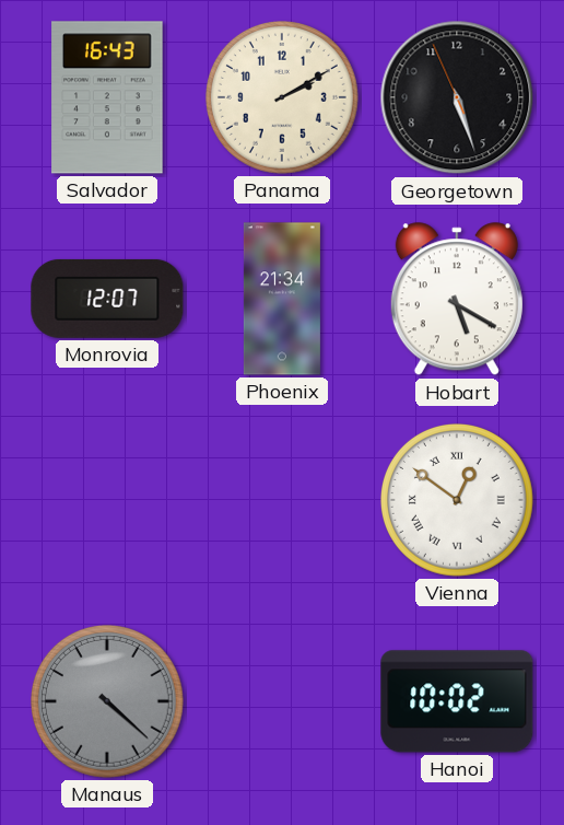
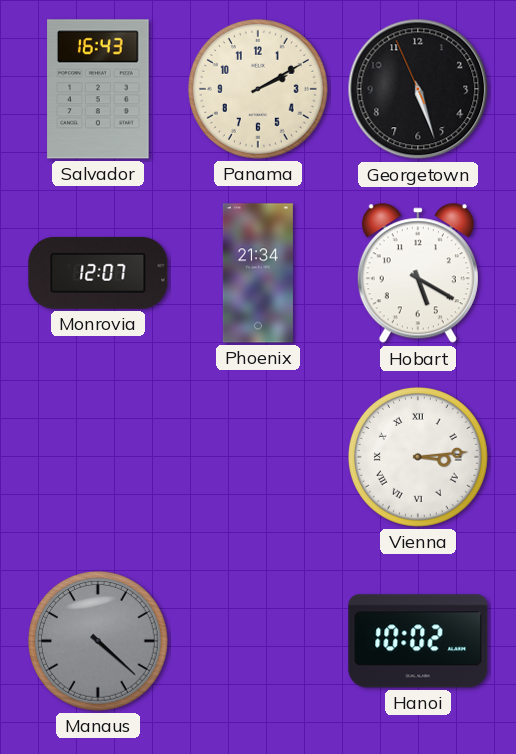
Vienna: 12:51 -> 3:14 (418, 457)
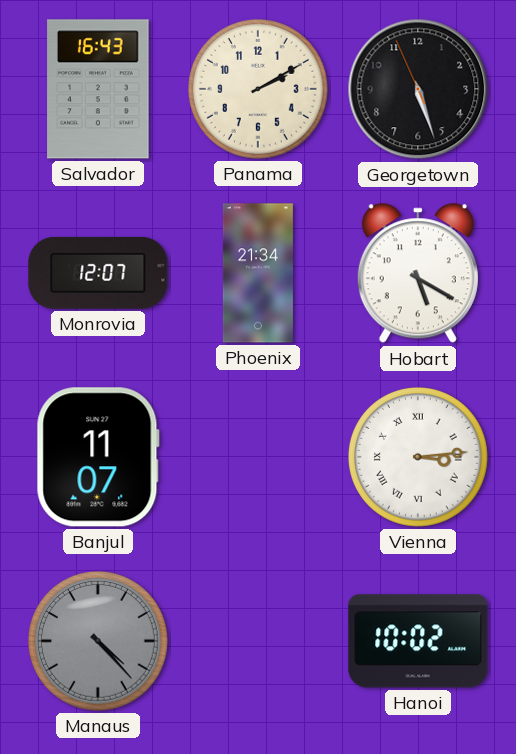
Banjul: none -> 11:07 (98, 457)
Manaus: 4:22 -> 4:23 (98, 641)
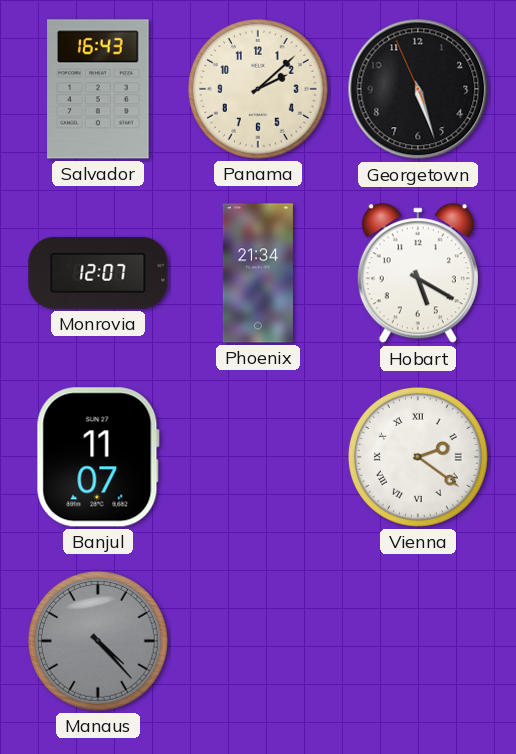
Panama: 2:10 -> 2:08 (258, 89)
Vienna: 3:14 -> 2:21 (418, 457)
Hanoi: 10:02 -> none (418, 641)
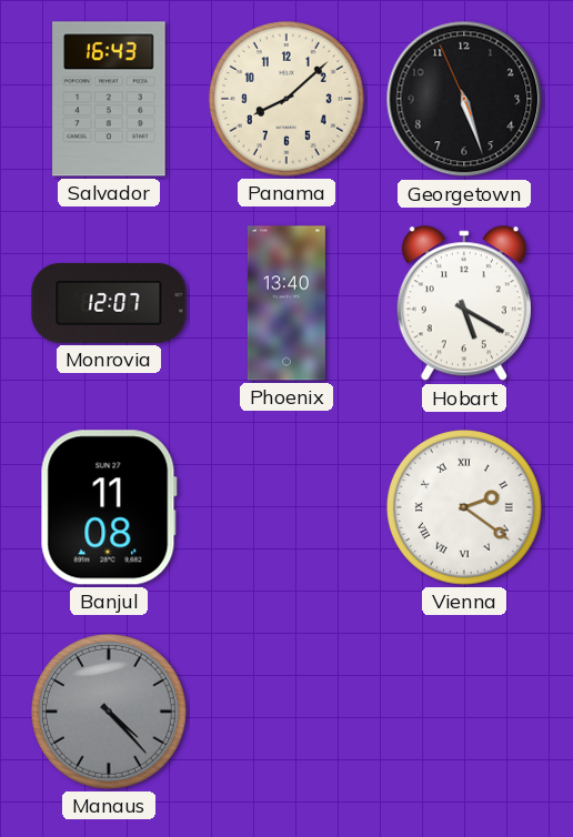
Panama: 2:08 -> 8:08 (286, 99)
Phoenix: 21:34 -> 13:40 (286, 303)
Banjul: 11:07 -> 11:08 (109, 507)
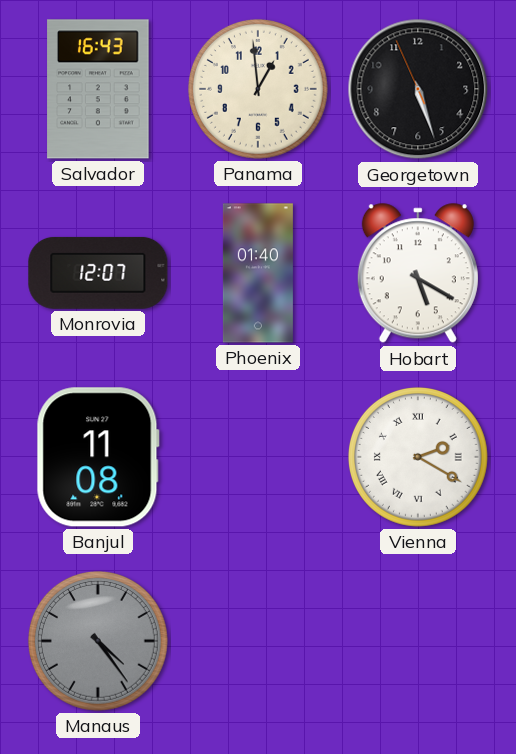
Panama: 8:08 -> 12:59 (258, 89)
Phoenix: 13:40 -> 01:40 (258, 273)
Vienna: 2:21 -> 2:20 (418, 457)
Manaus: 4:23 -> 4:24 (98, 641)
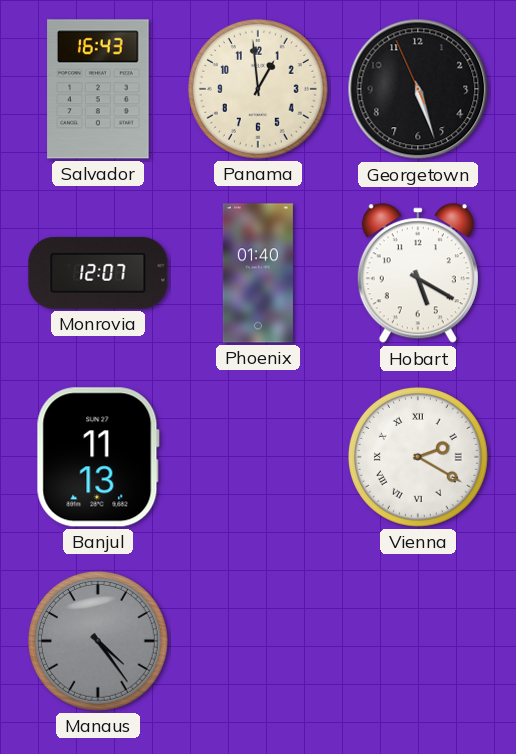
Banjul: 11:08 -> 11:13 (98, 457)
